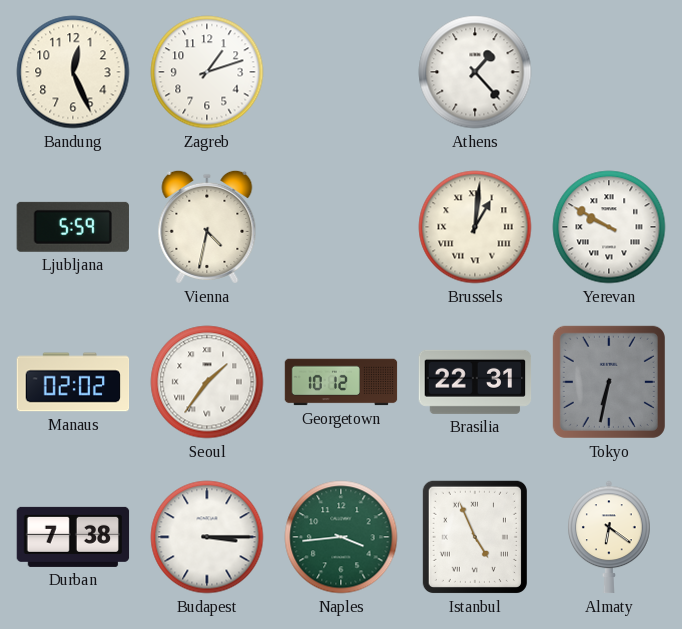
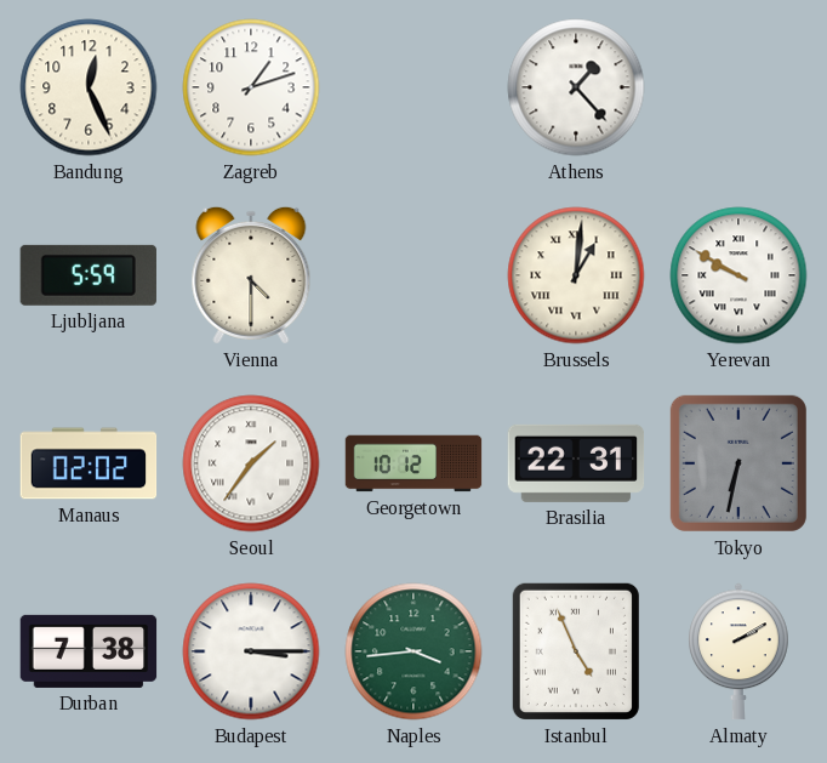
Vienna: 4:32 -> 4:30 (251, 275)
Almaty: 6:21 -> 2:10 (738, 651)
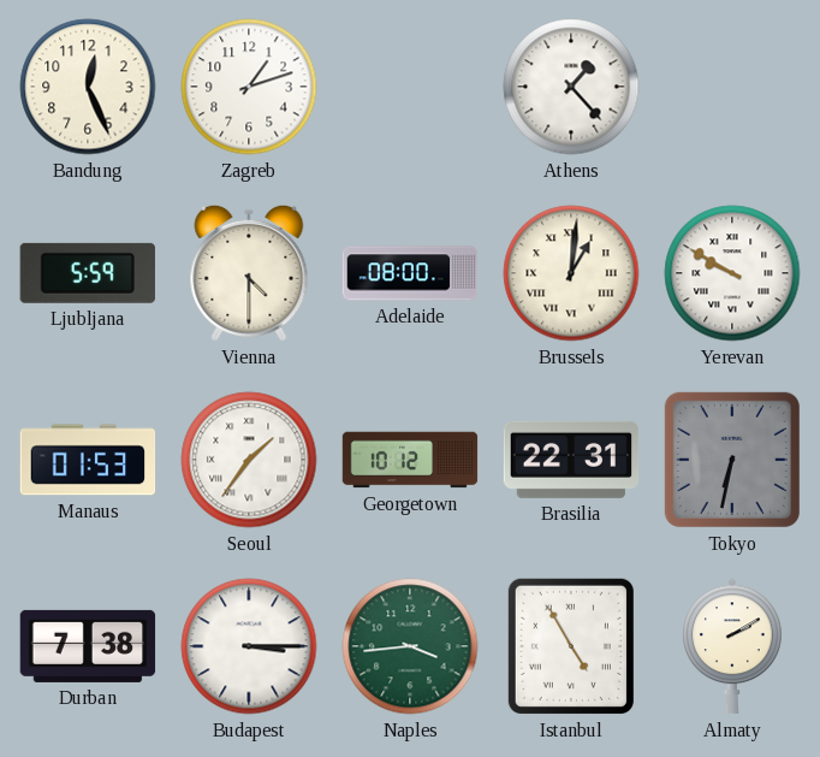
Adelaide: none -> 08:00 (410, 273)
Manaus: 02:02 -> 01:53 (88, 460)
Istanbul: 4:56 -> 4:55 (571, 646)
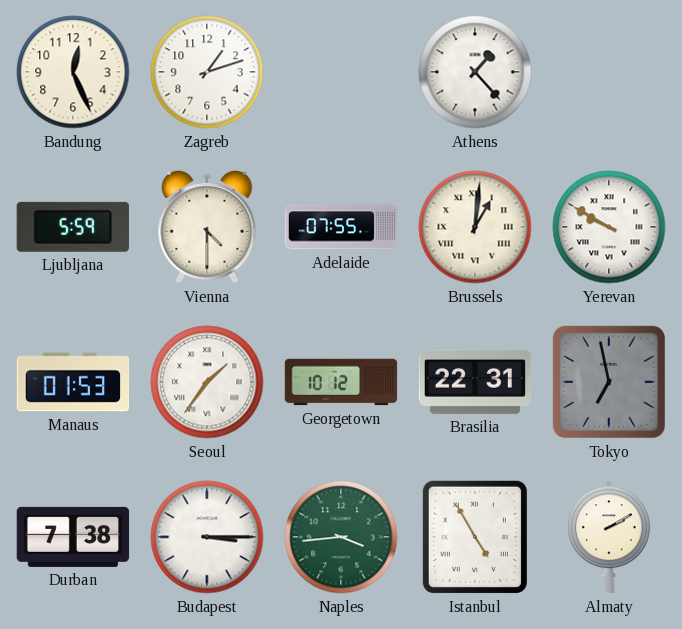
Adelaide: 08:00 -> 07:55 (341, 227)
Tokyo: 6:32 -> 6:58 (609, 382)
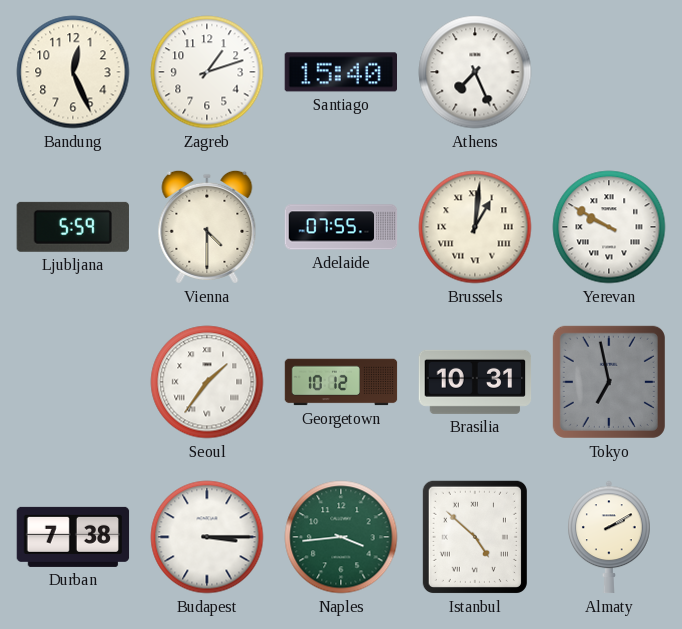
Santiago: none -> 15:40 (340, 72)
Athens: 1:23 -> 7:26 (475, 72)
Manaus: 01:53 -> none (73, 382)
Brasilia: 22:31 -> 10:31 (475, 382)
Istanbul: 4:55 -> 4:52 (475, 537)
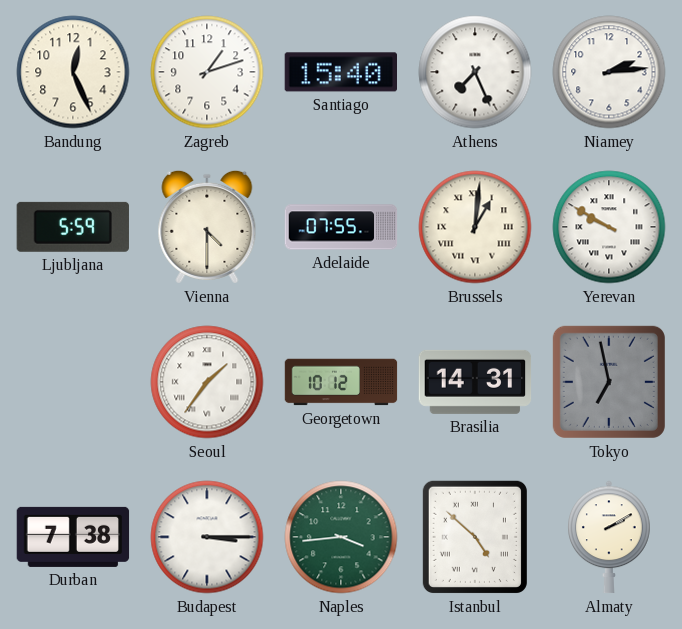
Niamey: none -> 2:14 (609, 72)
Brasilia: 10:31 -> 14:31 (475, 382)
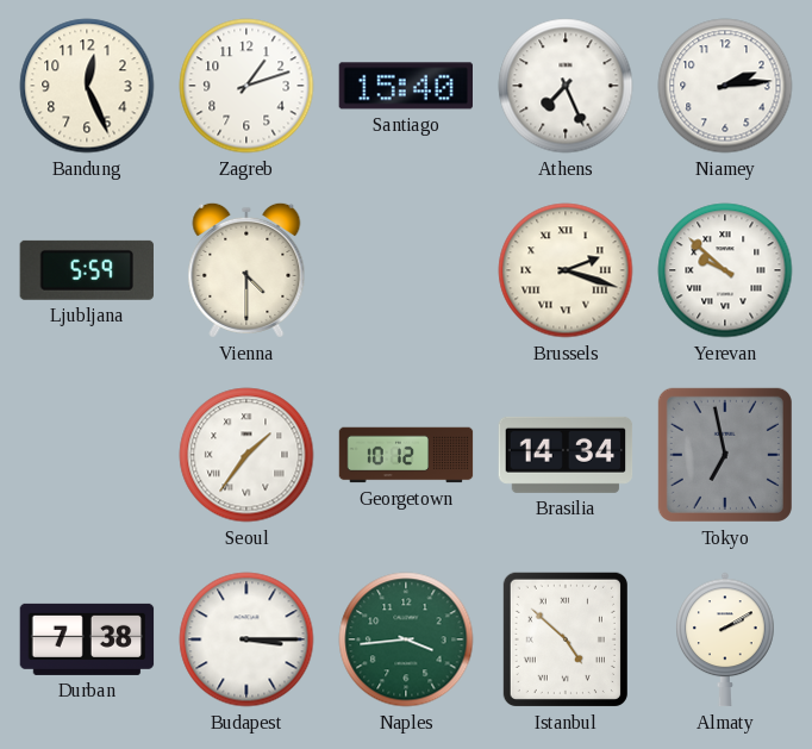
Adelaide: 07:55 -> none (341, 227)
Brussels: 1:01 -> 2:18 (566, 270)
Yerevan: 9:50 -> 9:52 (725, 270)
Brasilia: 14:31 -> 14:34 (566, 455)
